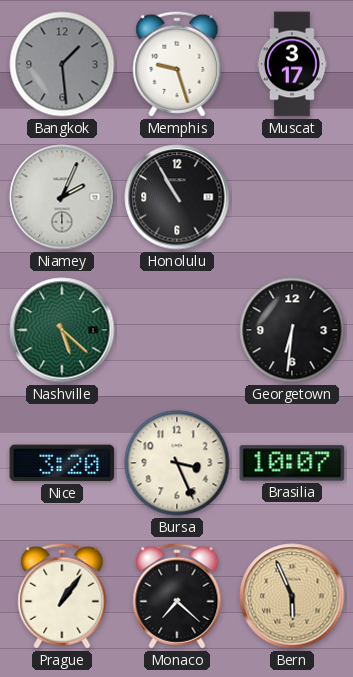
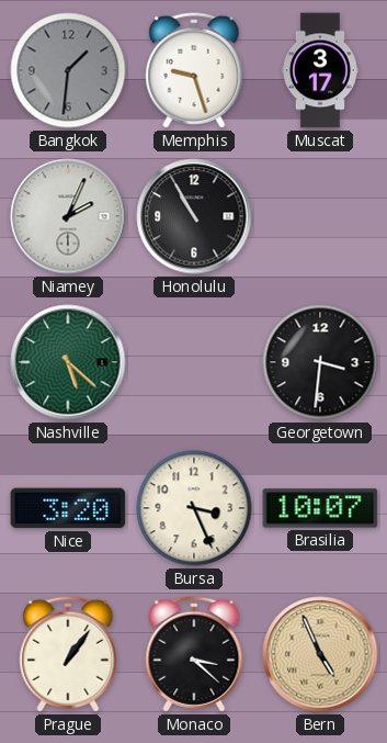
Bangkok: 1:29 -> 1:31 (68, 70)
Georgetown: 6:31 -> 3:31 (320, 362)
Monaco: 7:22 -> 3:22 (194, 654)
Bern: 5:56 -> 4:56 (320, 654)
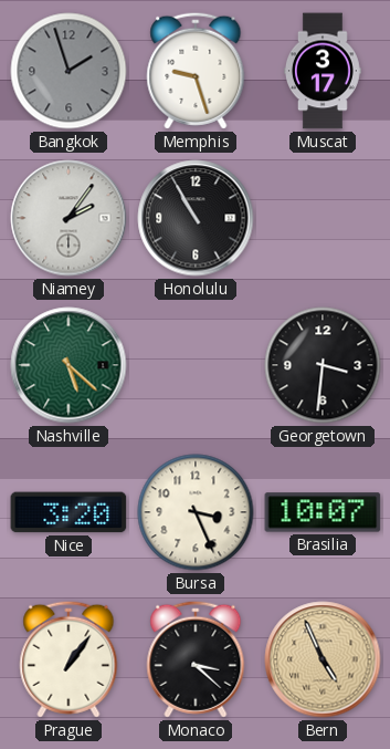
Bangkok: 1:31 -> 1:57 (68, 71)
Niamey: 2:04 -> 2:06 (68, 218)
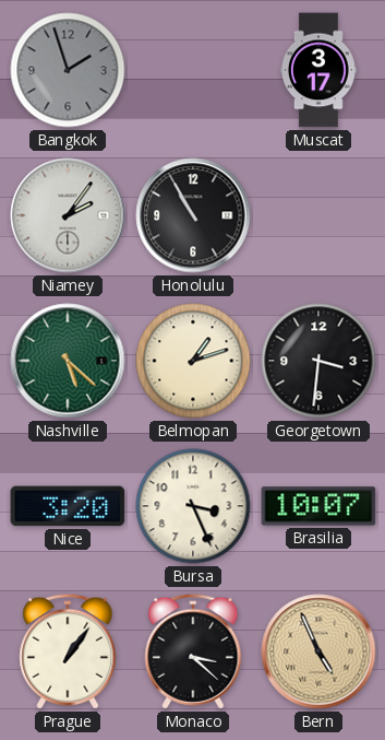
Memphis: 9:27 -> none (196, 71)
Belmopan: none -> 1:12 (193, 361)
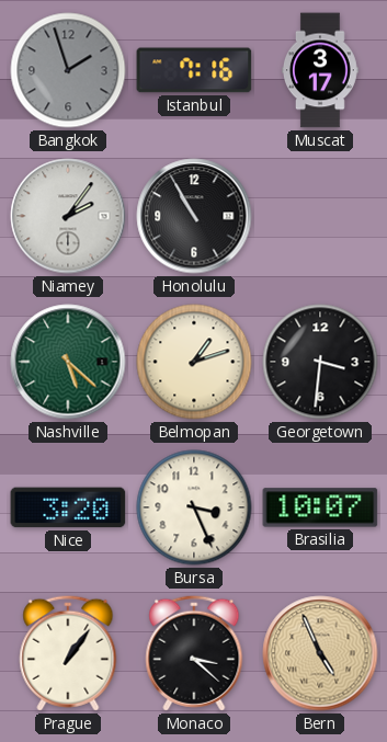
Istanbul: none -> 7:16 (194, 70)
